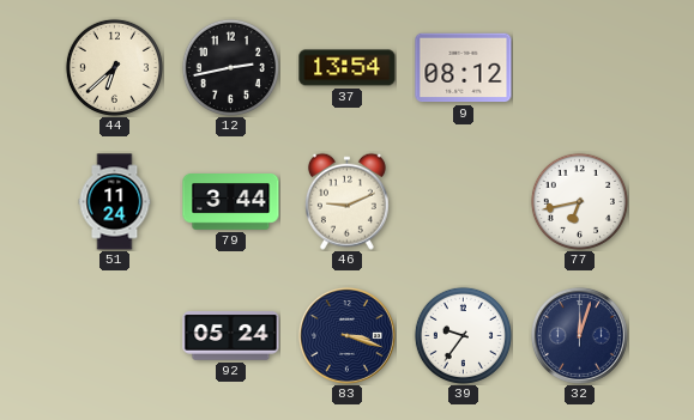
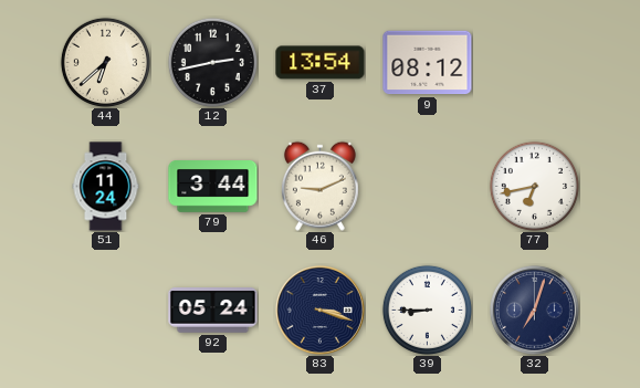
39: 9:36 -> 8:45 (427, 310)
32: 12:03 -> 7:03 (534, 310)
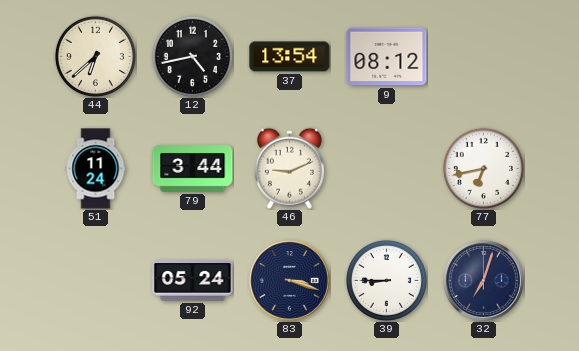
12: 2:43 -> 4:43 (192, 56)
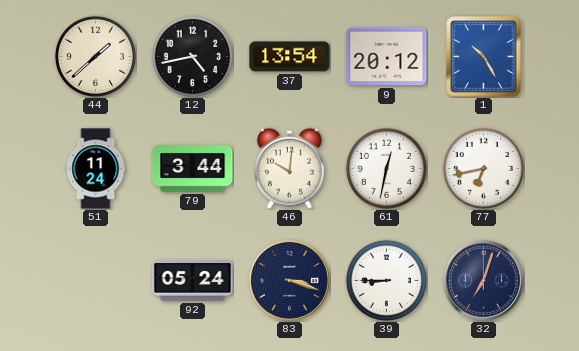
44: 6:38 -> 1:38 (95, 56)
9: 08:12 -> 20:12 (387, 57)
1: none -> 10:25 (484, 57)
46: 9:11 -> 10:01 (289, 168)
61: none -> 12:32 (386, 168)
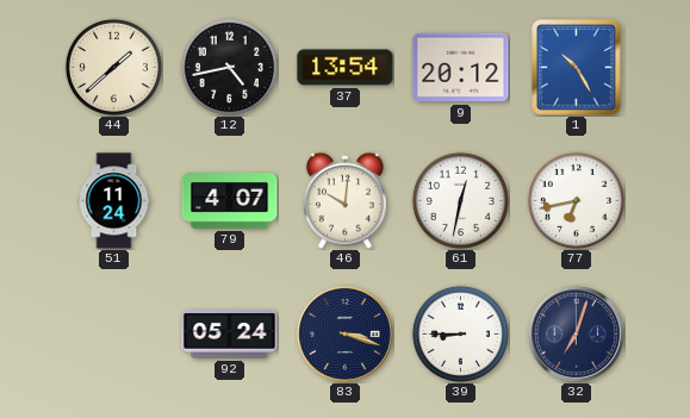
79: 3:44 -> 4:07 (230, 201)
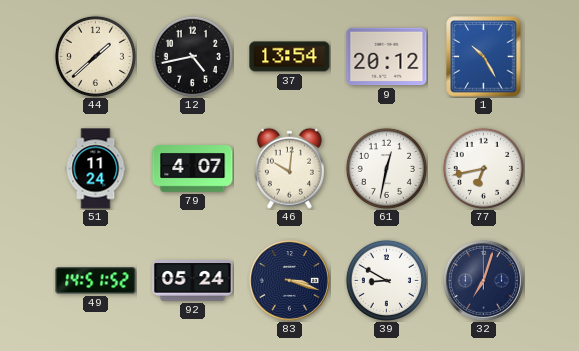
49: none -> 14:51 (96, 281)
39: 8:45 -> 8:50 (386, 280)
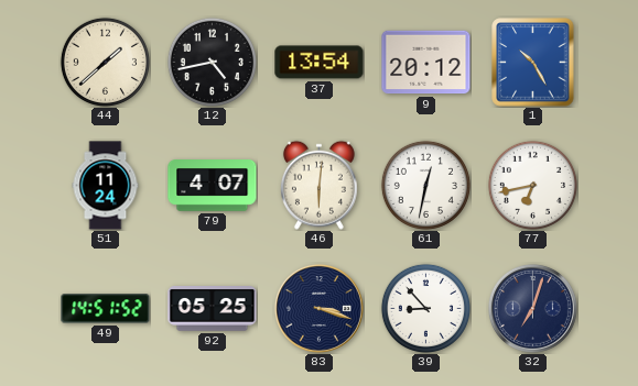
46: 10:01 -> 6:01 (318, 185)
92: 05:24 -> 05:25 (213, 309)
39: 8:50 -> 8:53 (425, 308)
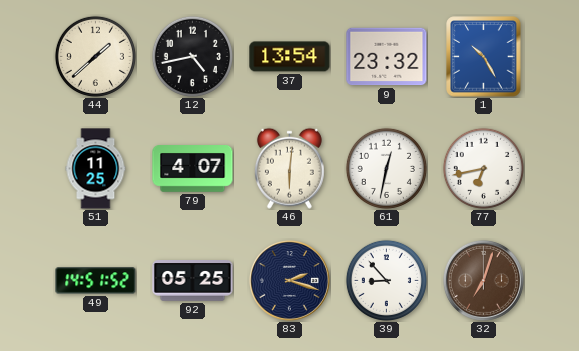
9: 20:12 -> 23:32 (387, 57)
51: 11:24 -> 11:25 (96, 169)
83: 3:18 -> 2:18 (289, 280)
32 dial: navy -> brown (483, 280)
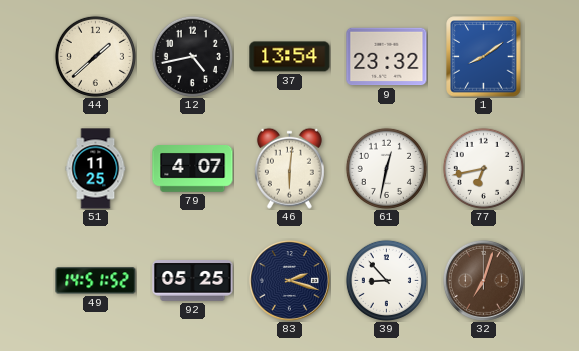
1: 10:25 -> 8:09 (484, 57)
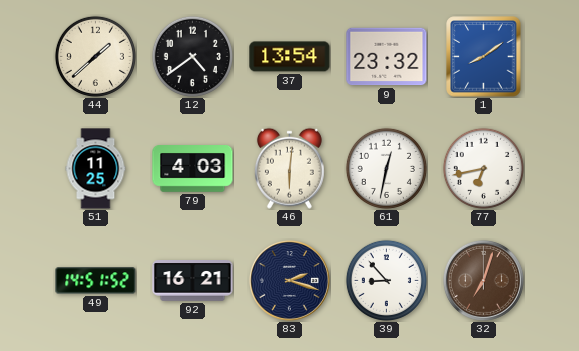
12: 4:43 -> 4:39 (192, 56)
79: 4:07 -> 4:03 (193, 169)
92: 05:25 -> 16:21 (193, 281)
